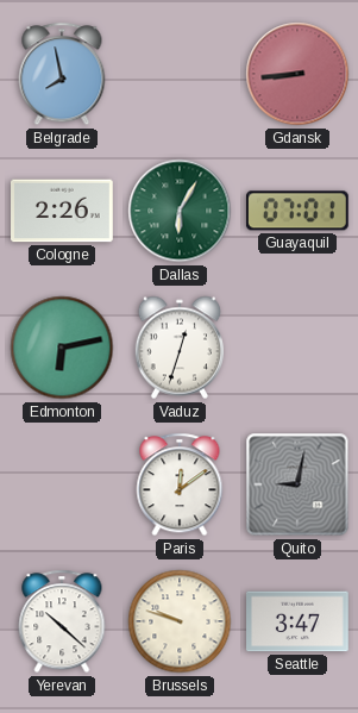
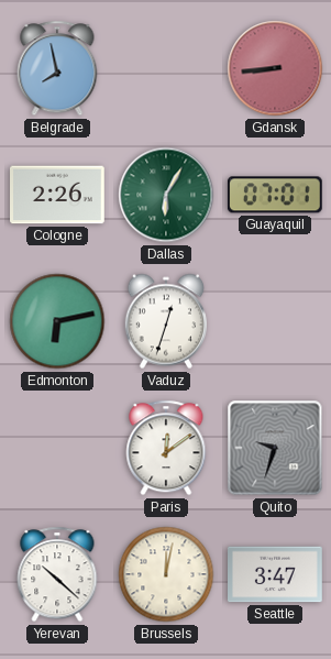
Quito: 9:02 -> 9:33 (275, 448)
Brussels: 9:48 -> 12:02 (166, 574)
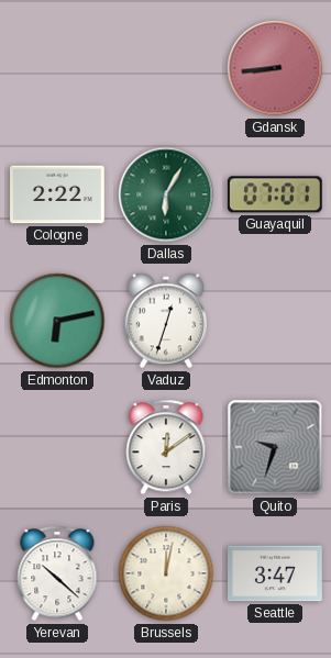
Belgrade: 7:58 -> none (57, 68)
Cologne: 2:26 -> 2:22 (58, 194)
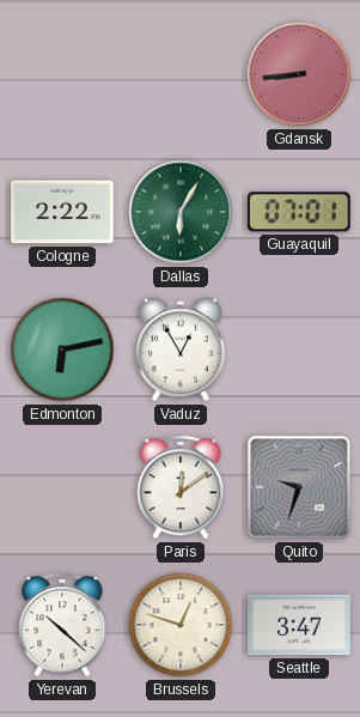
Vaduz: 12:33 -> 12:55 (179, 350)
Brussels: 12:02 -> 12:48 (181, 625)
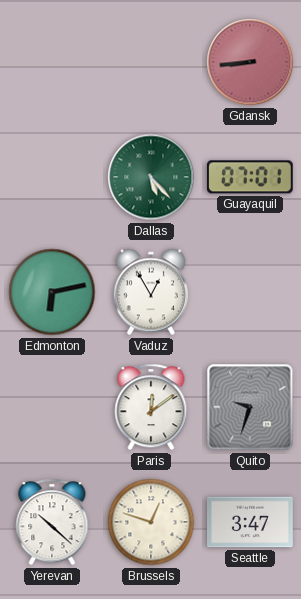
Cologne: 2:22 -> none (63, 212)
Dallas: 6:05 -> 5:23 (151, 177)
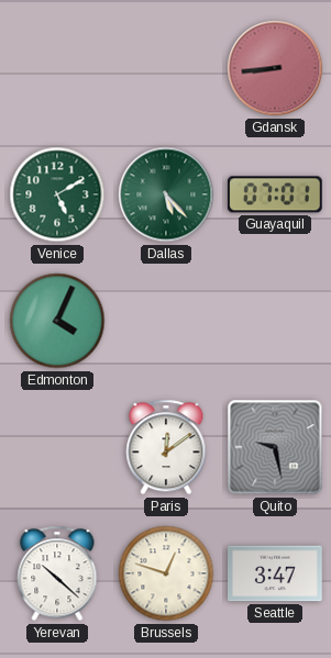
Venice: none -> 5:10 (57, 194)
Edmonton: 6:13 -> 4:04 (57, 321)
Vaduz: 12:55 -> none (150, 292)
Quito: 9:33 -> 9:28 (275, 447)
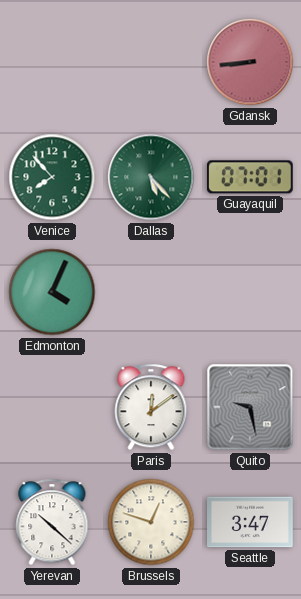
Venice: 5:10 -> 7:53 (52, 177)
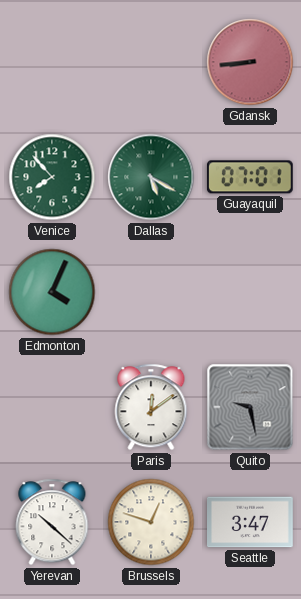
Dallas: 5:23 -> 5:20 (151, 177)
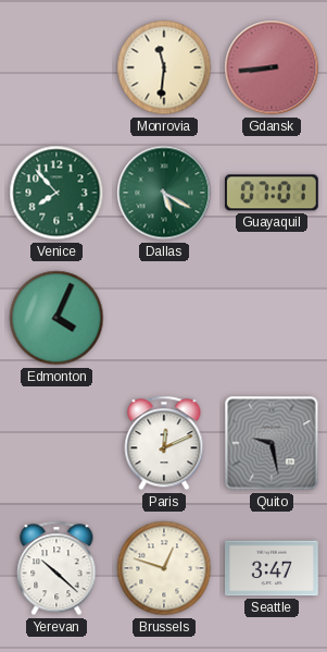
Monrovia: none -> 11:31 (164, 67)
Paris: 12:09 -> 12:11 (164, 443)
